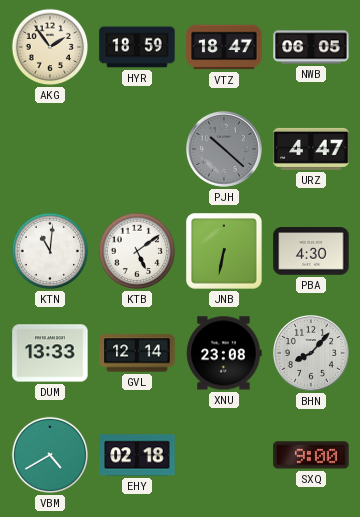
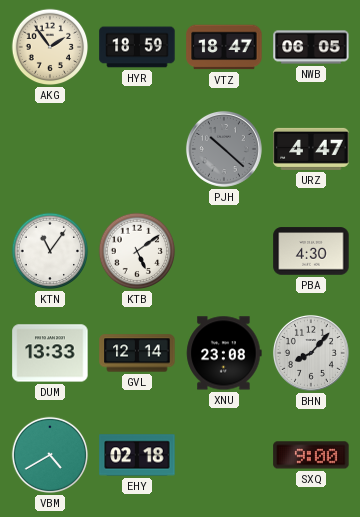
KTN: 11:01 -> 11:06 (50, 251)
JNB: 6:32 -> none (224, 251)
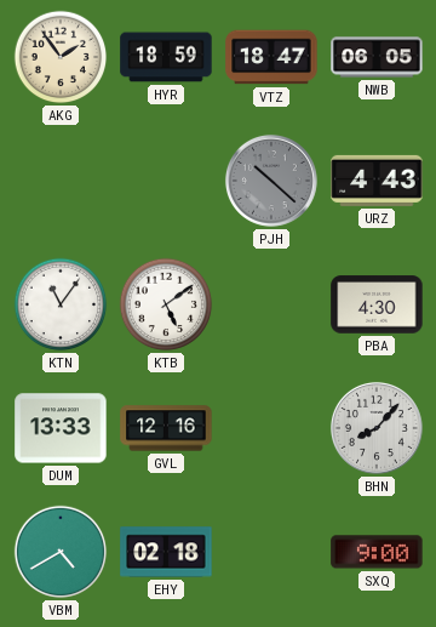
URZ: 4:47 -> 4:43 (377, 181)
GVL: 12:14 -> 12:16 (166, 428)
XNU: 23:08 -> none (224, 353)
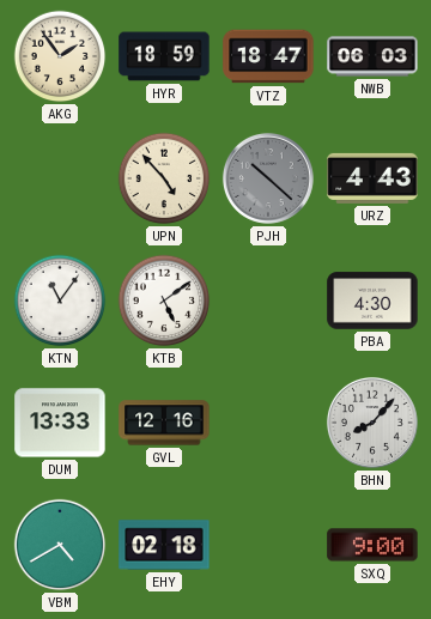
NWB: 06:05 -> 06:03 (372, 56)
UPN: none -> 4:53 (164, 178)
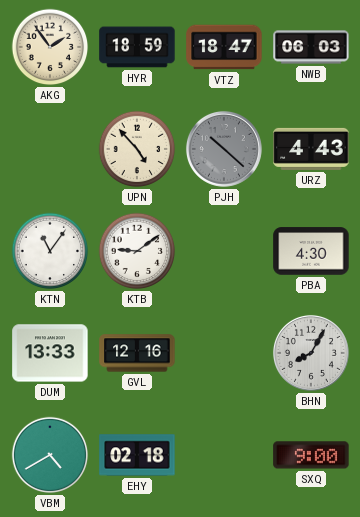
KTB: 5:09 -> 9:09 (137, 251)
BHN: 8:07 -> 8:05 (311, 353)
